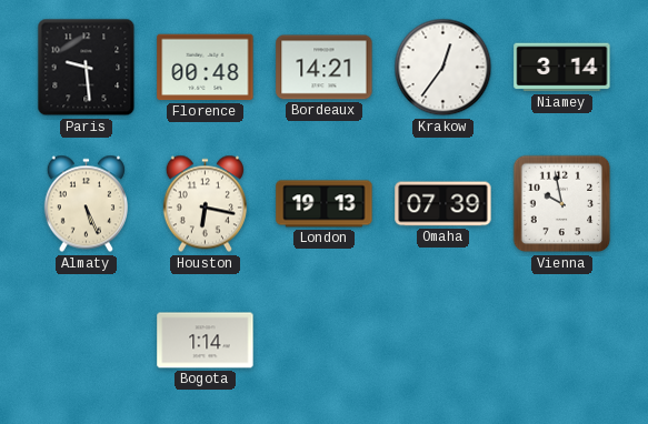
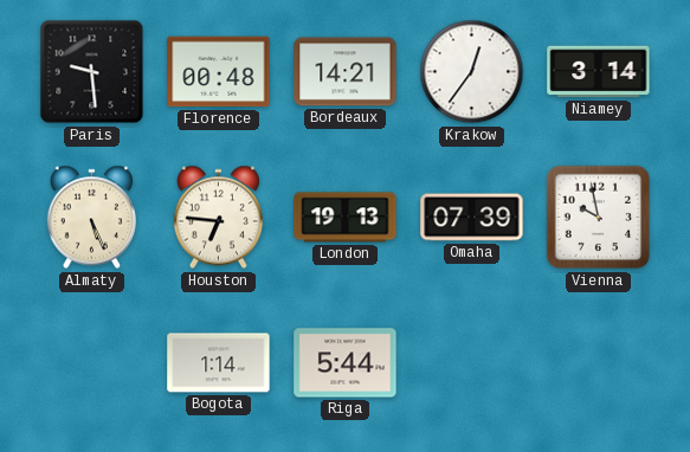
Houston: 6:17 -> 6:46 (218, 218)
Riga: none -> 5:44 (346, 363)
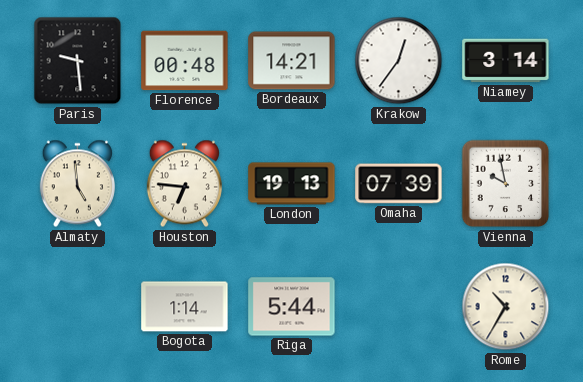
Almaty: 5:26 -> 4:59 (77, 184)
Rome: none -> 10:35 (506, 307)
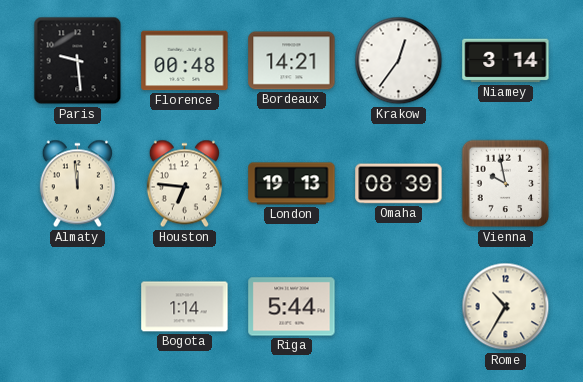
Almaty: 4:59 -> 11:59 (77, 184)
Omaha: 07:39 -> 08:39 (399, 184)
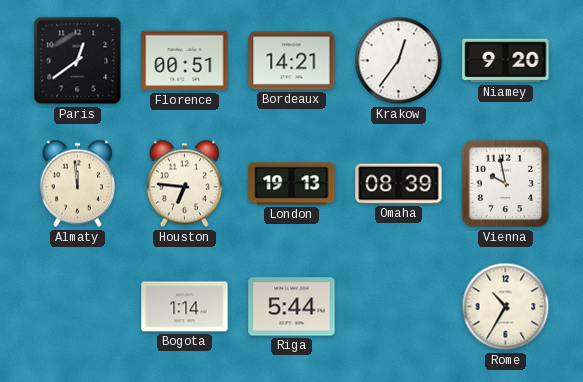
Paris: 9:29 -> 12:39 (78, 61)
Florence: 00:48 -> 00:51 (185, 61)
Niamey: 3:14 -> 9:20 (506, 61)
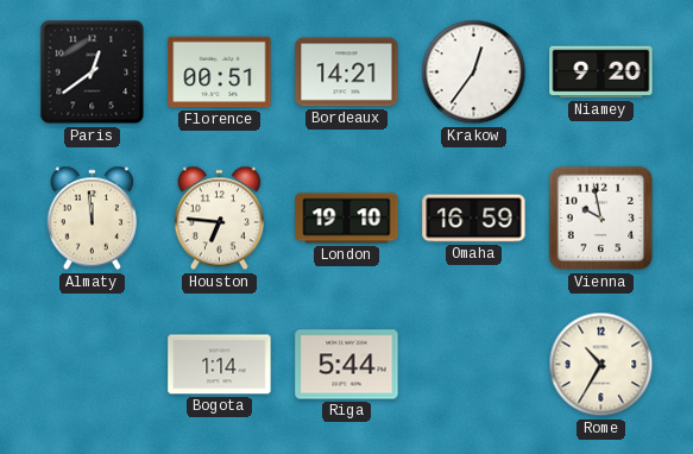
London: 19:13 -> 19:10 (347, 219)
Omaha: 08:39 -> 16:59 (474, 219)
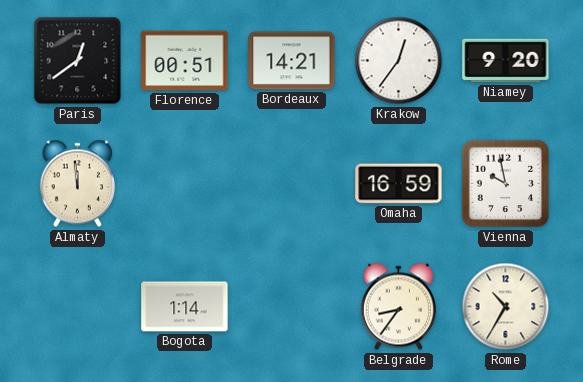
Houston: 6:46 -> none (219, 219)
London: 19:10 -> none (347, 219)
Riga: 5:44 -> none (347, 365)
Belgrade: none -> 8:36 (398, 307)
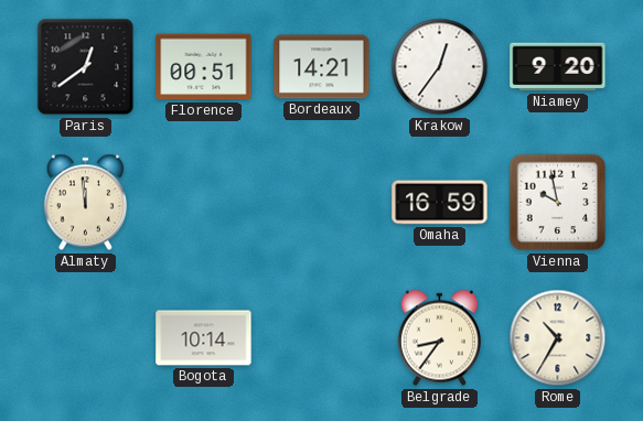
Bogota: 1:14 -> 10:14 (204, 338)
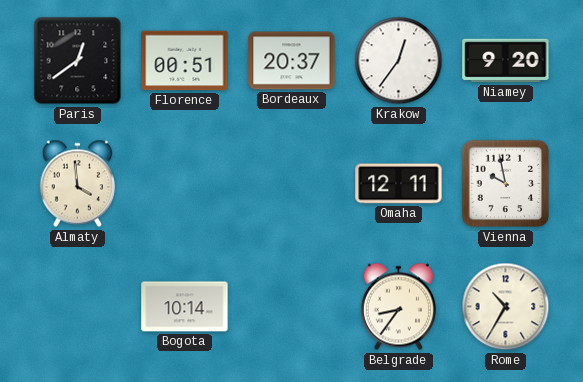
Bordeaux: 14:21 -> 20:37 (292, 61)
Almaty: 11:59 -> 3:59 (77, 184)
Omaha: 16:59 -> 12:11 (399, 184)
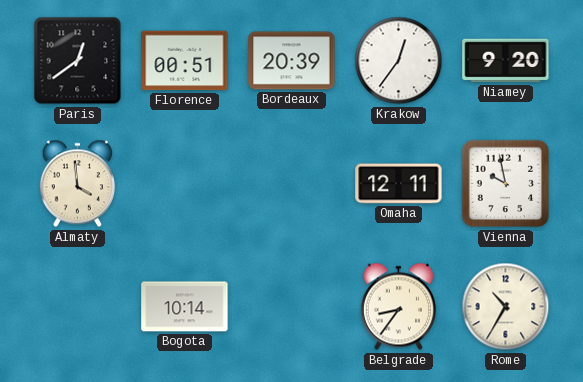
Bordeaux: 20:37 -> 20:39 (292, 61)
